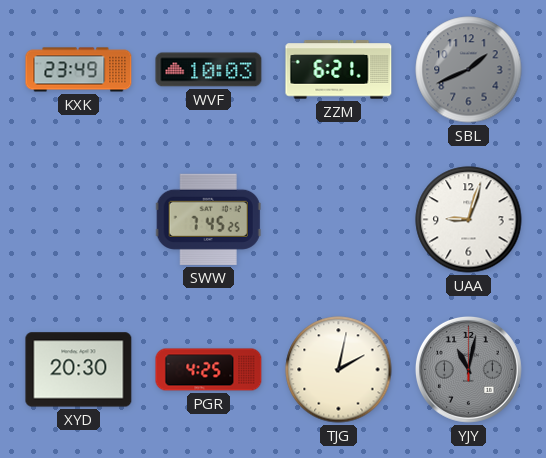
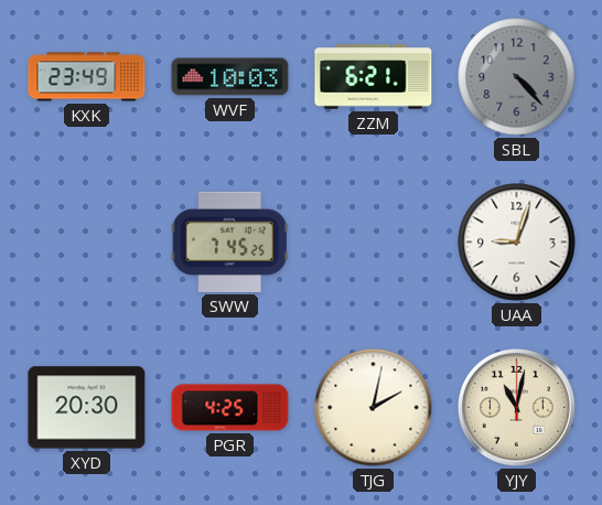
SBL: 1:41 -> 4:23 (517, 77)
YJY dial: grey -> cream (516, 407)
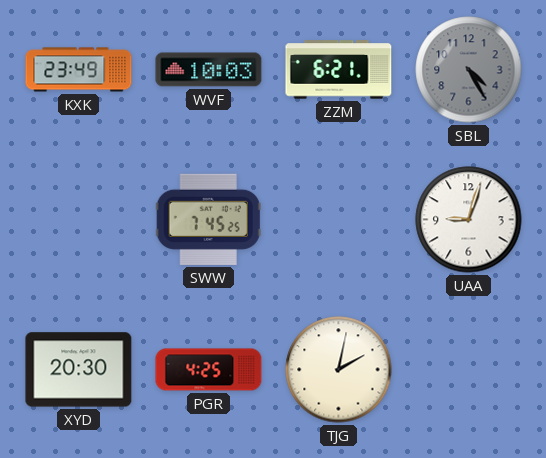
SBL: 4:23 -> 4:25 (469, 70)
YJY: 11:02 -> none (516, 407)
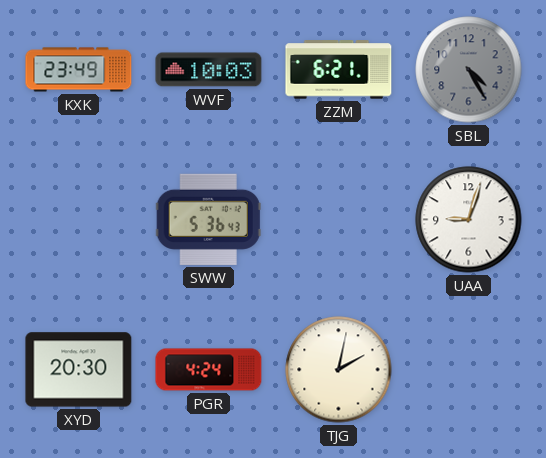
SWW: 7:45 -> 5:36 (208, 219)
PGR: 4:25 -> 4:24 (209, 370)
